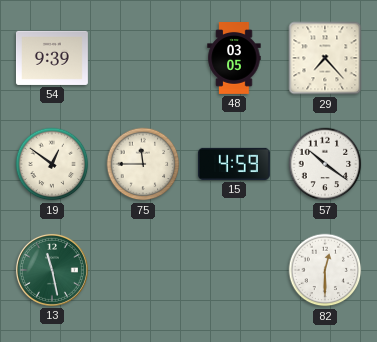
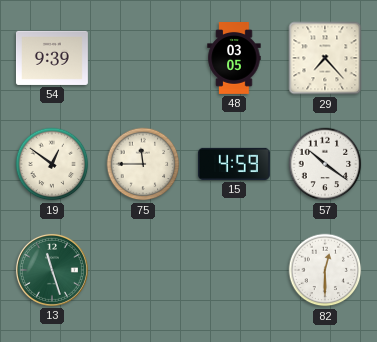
13: 11:28 -> 11:27 (52, 270)
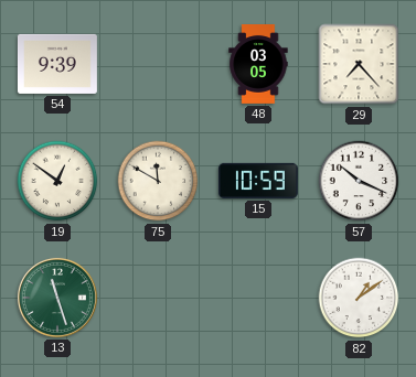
75: 11:45 -> 11:50 (158, 181)
15: 4:59 -> 10:59 (258, 181)
57: 10:21 -> 10:19 (359, 181)
82: 12:30 -> 1:09 (359, 298)
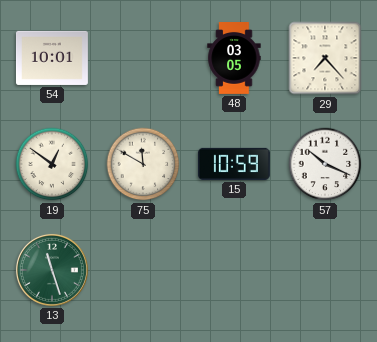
54: 9:39 -> 10:01 (52, 58)
82: 1:09 -> none (359, 298)
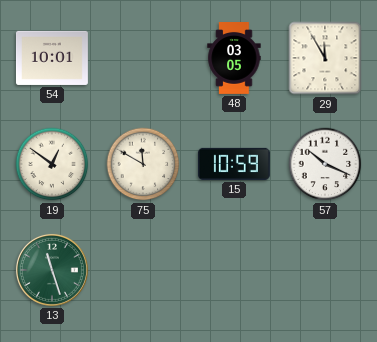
29: 7:23 -> 11:55 (325, 58)
